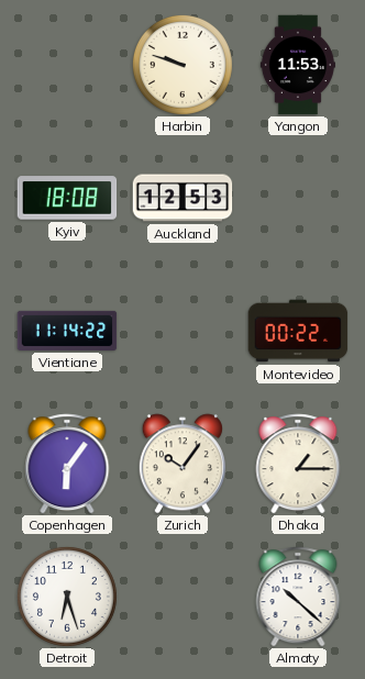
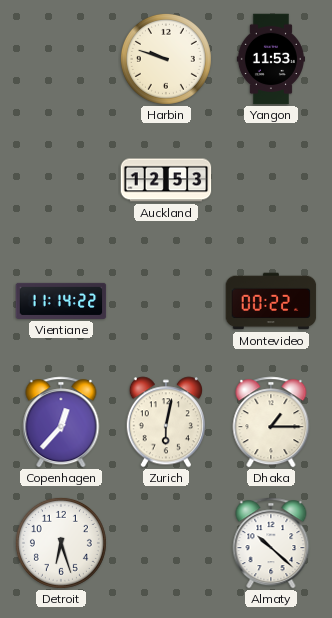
Kyiv: 18:08 -> none (67, 198)
Copenhagen: 6:06 -> 12:37 (61, 422)
Zurich: 10:06 -> 6:02 (166, 422)
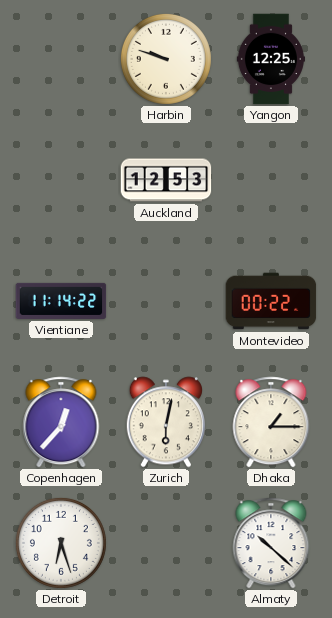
Yangon: 11:53 -> 12:25 (271, 59)
